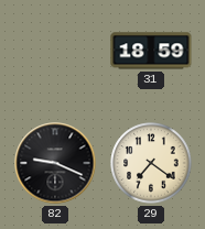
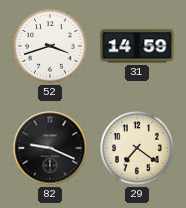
52: none -> 3:42 (50, 46)
31: 18:59 -> 14:59 (137, 46)
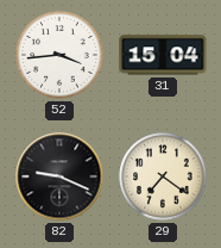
52: 3:42 -> 3:44 (59, 55)
31: 14:59 -> 15:04 (163, 55)
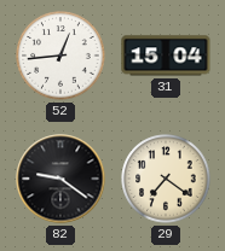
52: 3:44 -> 12:44 (60, 56)
82: 9:19 -> 9:21 (60, 179)
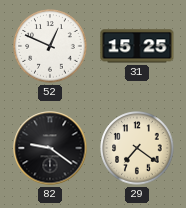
52: 12:44 -> 12:49 (50, 46)
31: 15:04 -> 15:25 (137, 46)
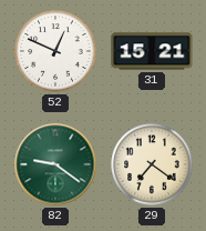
31: 15:25 -> 15:21 (152, 51)
82 dial: black -> green (55, 164)
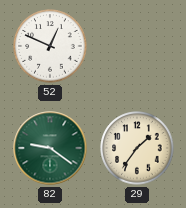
31: 15:21 -> none (152, 51)
29: 7:21 -> 1:36 (137, 148)
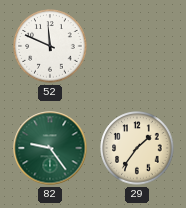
52: 12:49 -> 11:49 (50, 46)
82: 9:21 -> 9:24 (50, 148)
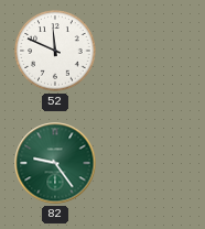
29: 1:36 -> none (137, 148)
